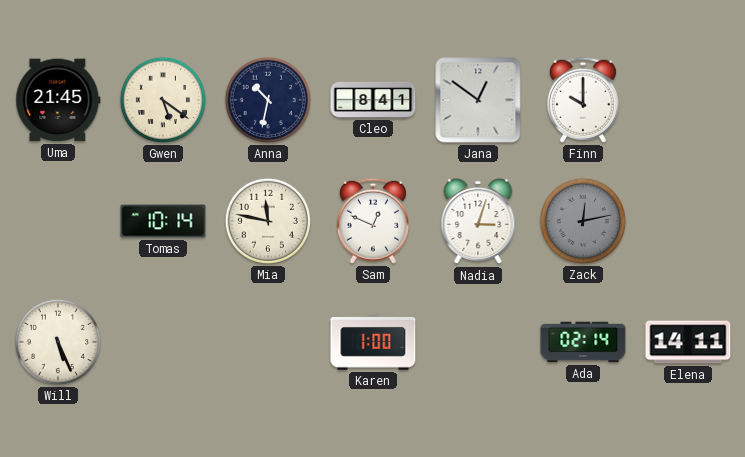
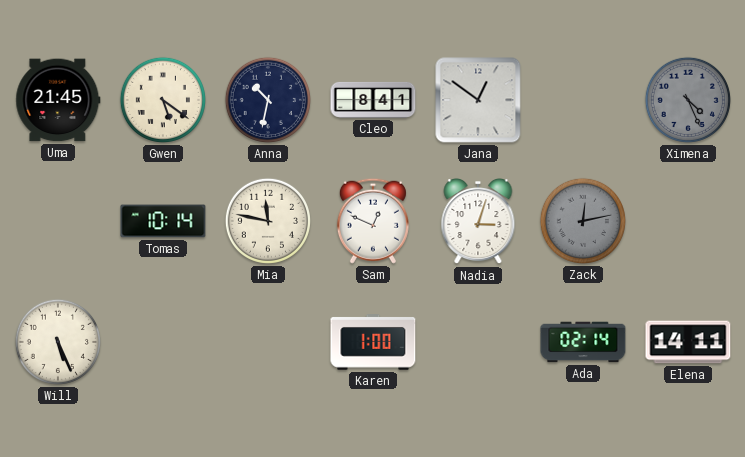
Finn: 10:00 -> none (583, 100)
Ximena: none -> 4:26 (688, 100)
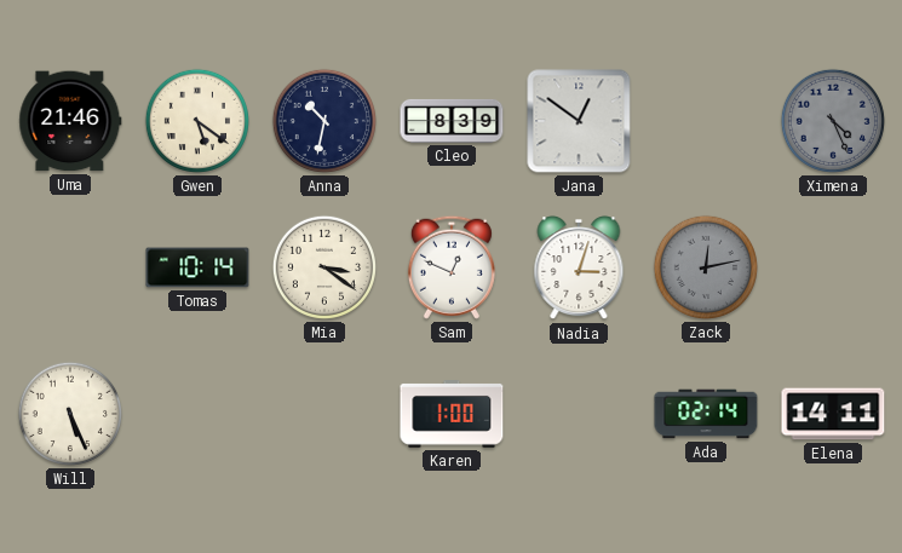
Uma: 21:45 -> 21:46 (70, 121)
Cleo: 8:41 -> 8:39 (452, 121)
Mia: 11:47 -> 3:21 (324, 267)
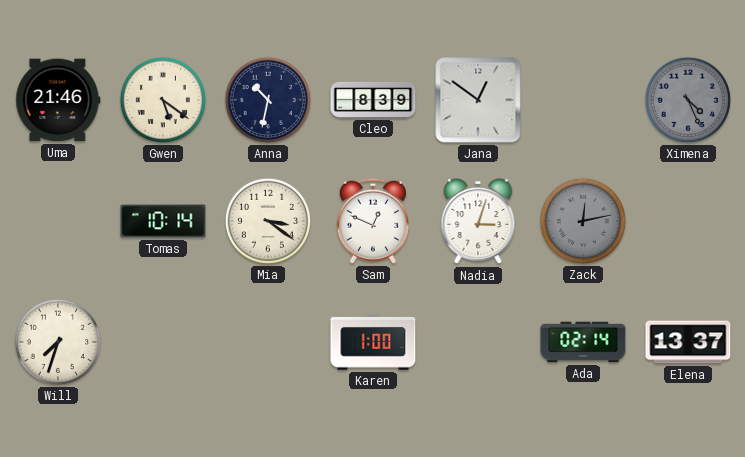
Will: 5:26 -> 7:33 (58, 342)
Elena: 14:11 -> 13:37 (688, 342)
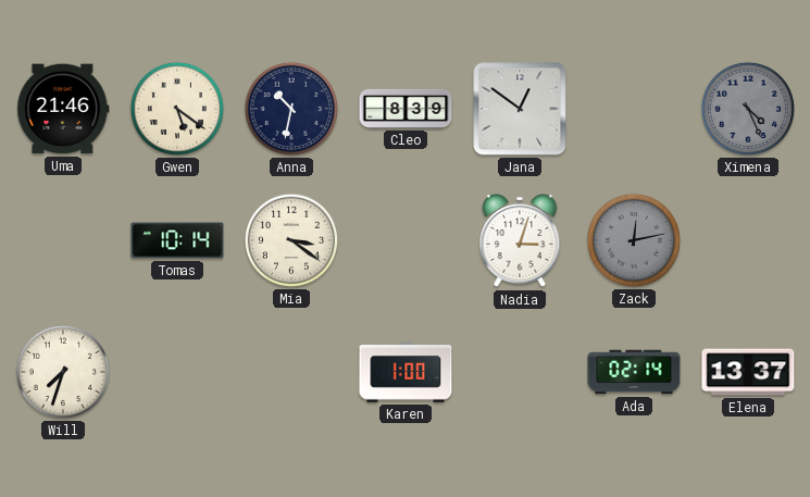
Sam: 12:49 -> none (373, 221)
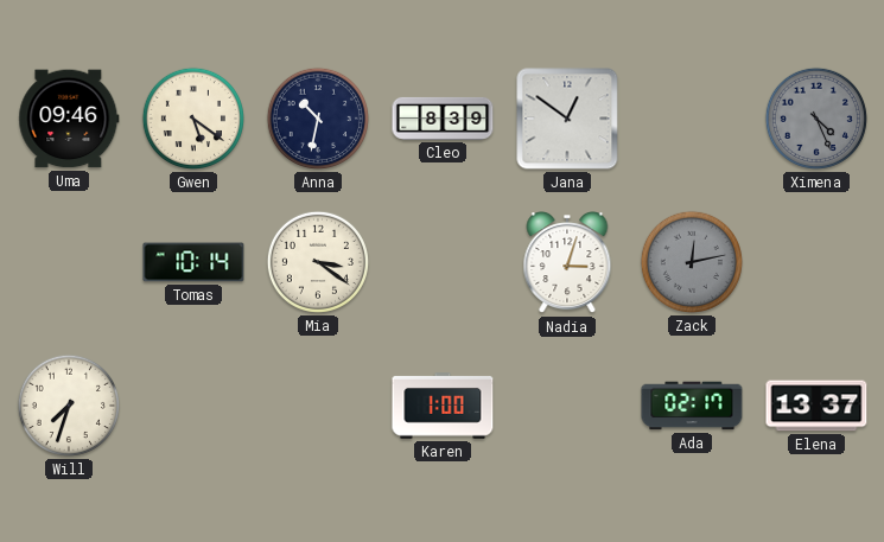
Uma: 21:46 -> 09:46 (69, 119)
Ada: 02:14 -> 02:17 (692, 406)
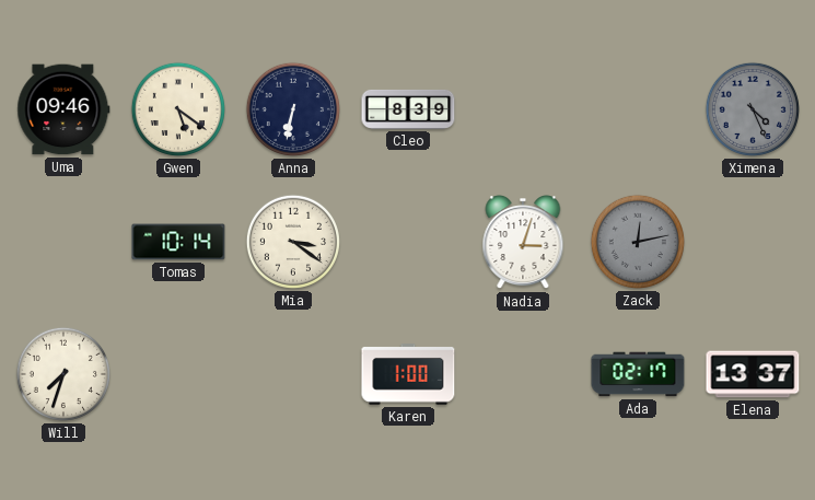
Anna: 10:32 -> 6:32 (293, 109)
Jana: 12:51 -> none (567, 119)
